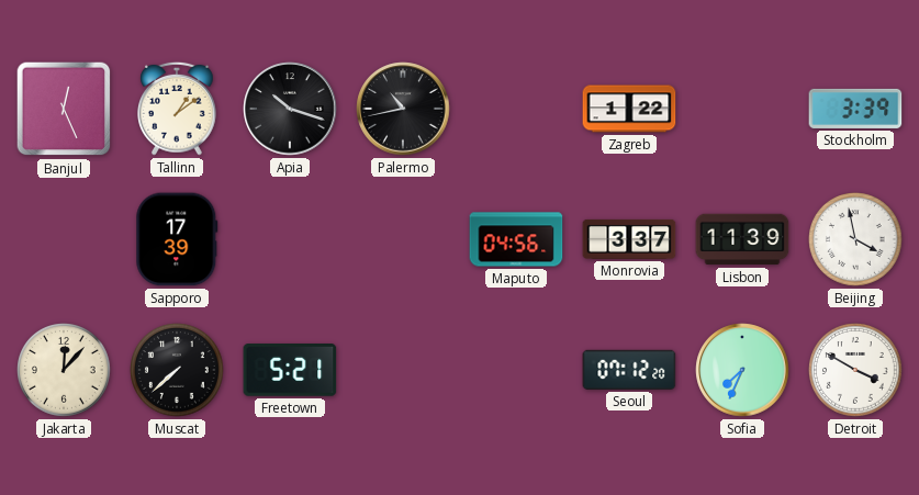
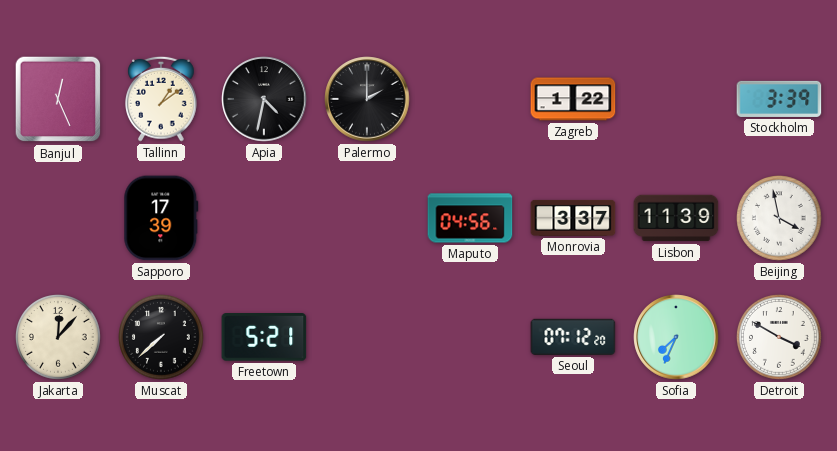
Apia: 10:18 -> 4:32 (264, 99)
Palermo: 10:43 -> 2:00 (367, 99)
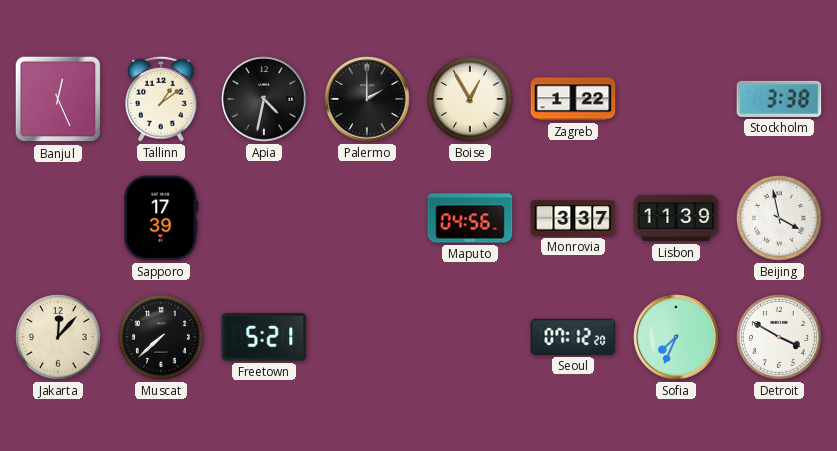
Boise: none -> 12:55 (471, 100)
Stockholm: 3:39 -> 3:38 (779, 99)
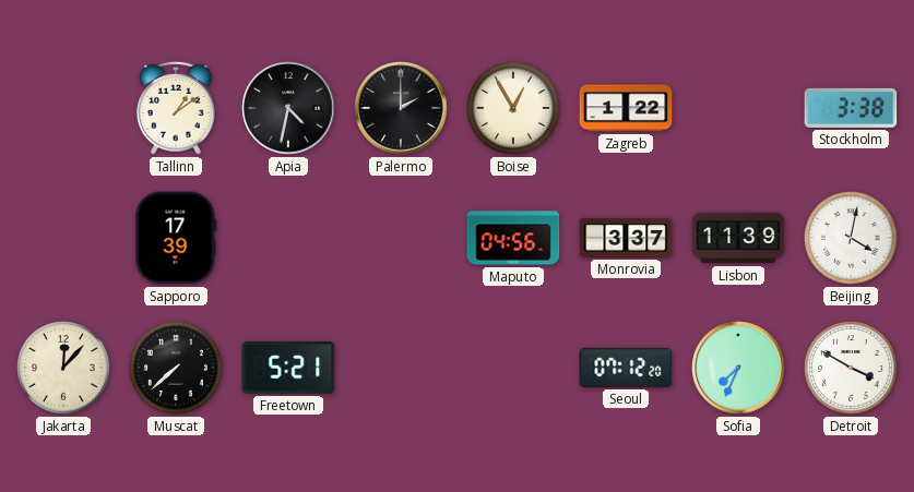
Banjul: 12:26 -> none (58, 99)
Beijing: 3:58 -> 4:02 (852, 239)
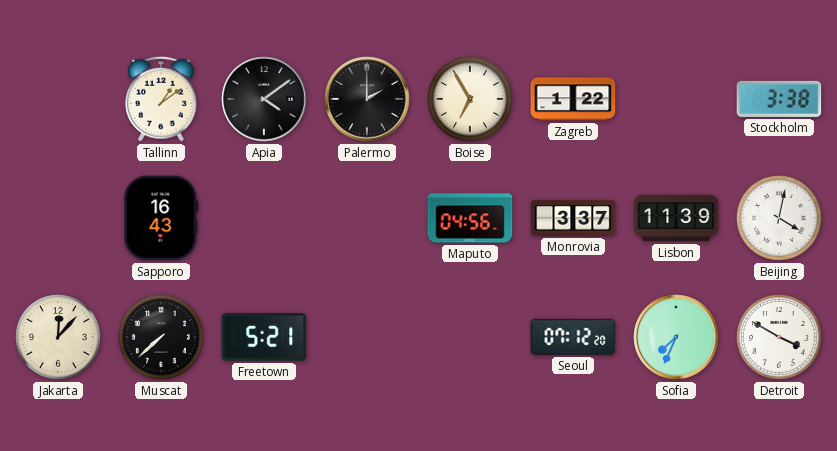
Apia: 4:32 -> 4:09 (264, 99)
Boise: 12:55 -> 6:55 (471, 100)
Sapporo: 17:39 -> 16:43 (161, 218)
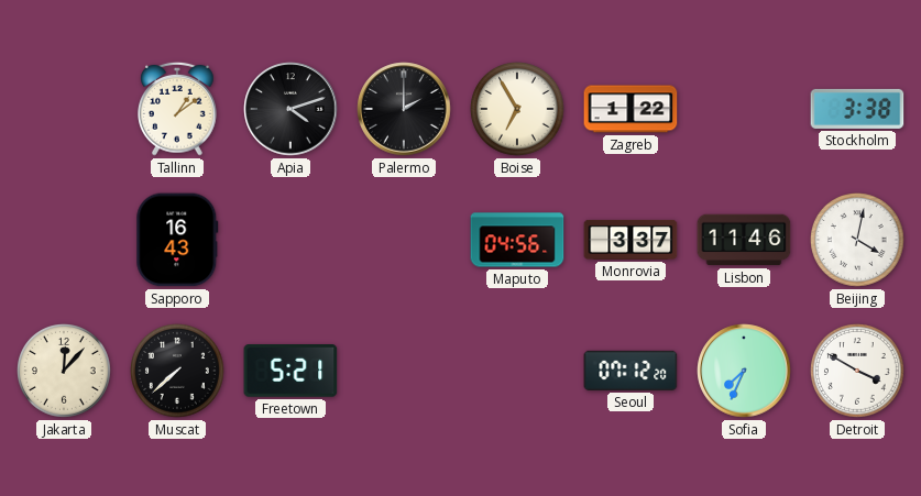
Apia: 4:09 -> 4:12 (290, 109)
Lisbon: 11:39 -> 11:46 (744, 240)
